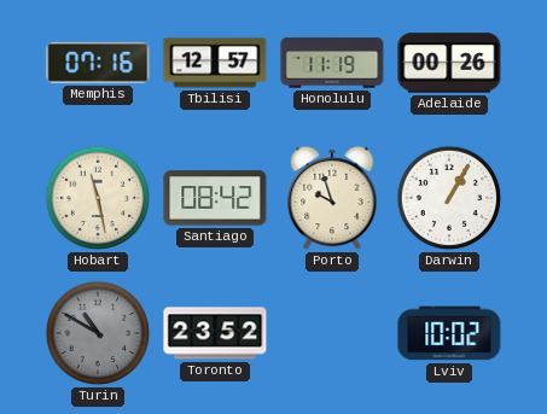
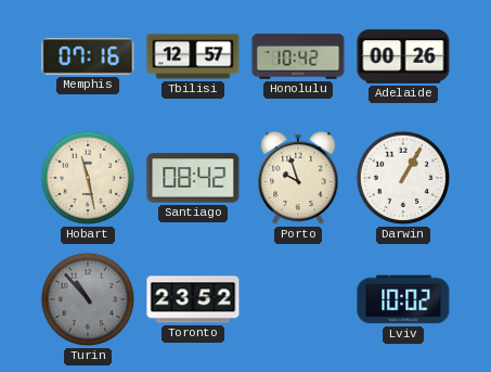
Honolulu: 11:19 -> 10:42 (298, 56)
Turin: 10:50 -> 10:53 (88, 299)
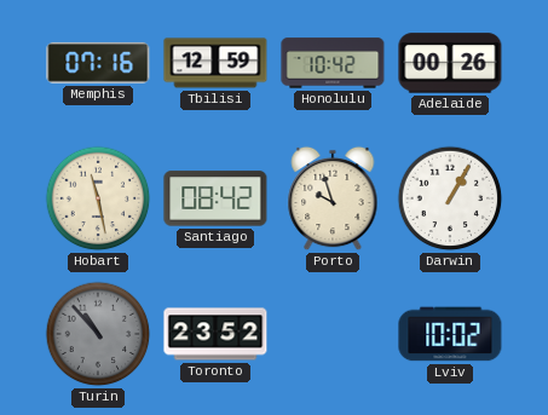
Tbilisi: 12:57 -> 12:59 (215, 63)
